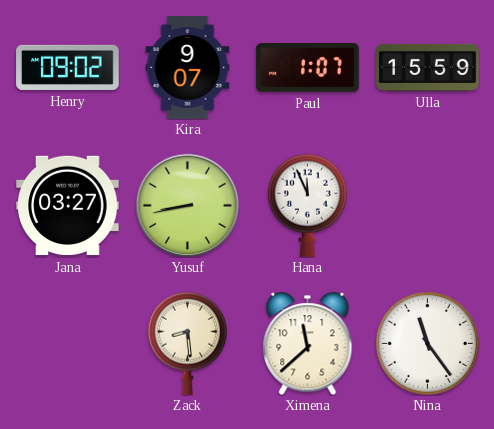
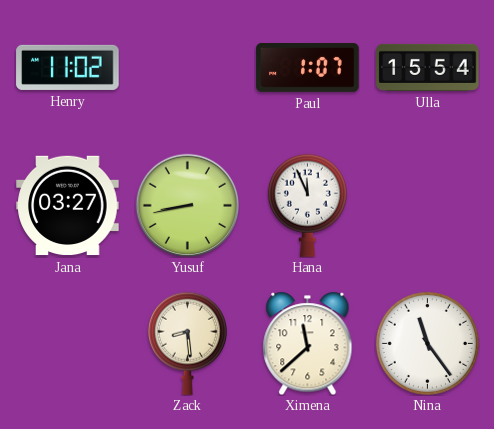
Henry: 09:02 -> 11:02 (68, 67)
Kira: 9:07 -> none (188, 68)
Ulla: 15:59 -> 15:54 (428, 67)
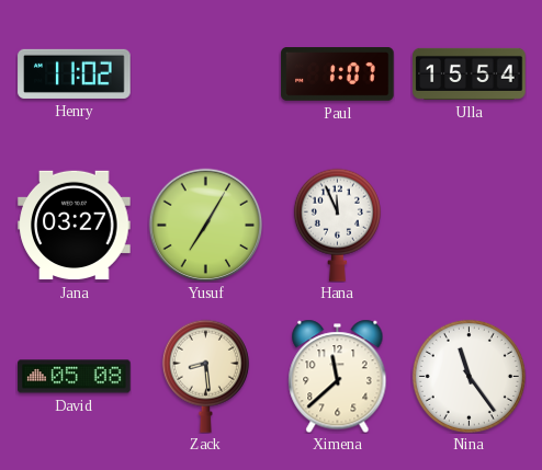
Yusuf: 8:43 -> 7:05 (205, 225)
David: none -> 05:08 (75, 377)
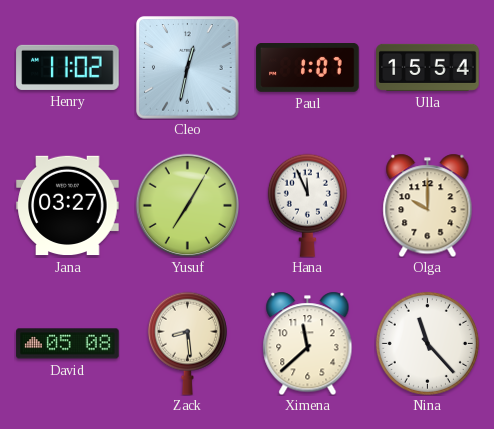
Cleo: none -> 12:32 (188, 68)
Olga: none -> 10:00 (428, 205)
Nina: 11:24 -> 11:23 (427, 343)
